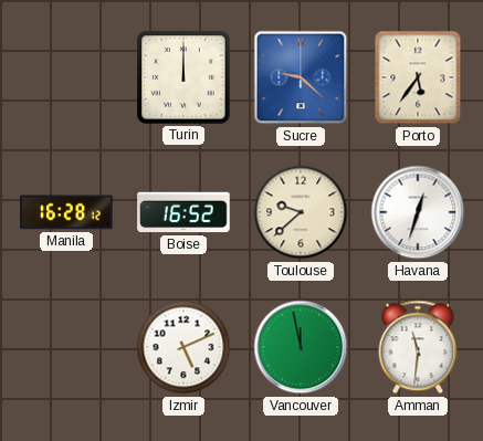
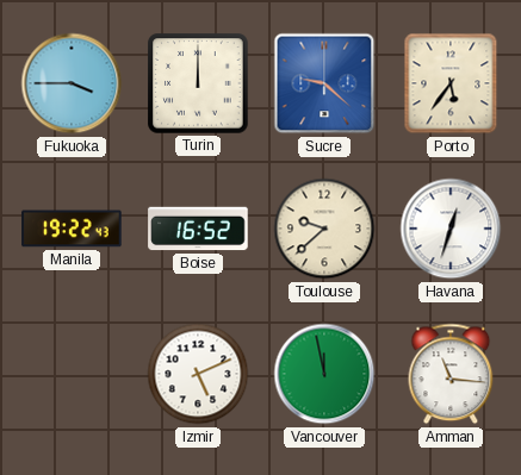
Fukuoka: none -> 3:45 (72, 83)
Manila: 16:28 -> 19:22 (72, 229)
Amman: 11:31 -> 11:16 (451, 374)
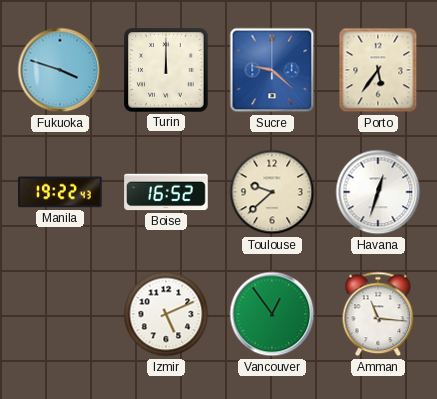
Fukuoka: 3:45 -> 3:48 (60, 70)
Vancouver: 11:58 -> 12:54 (272, 314)
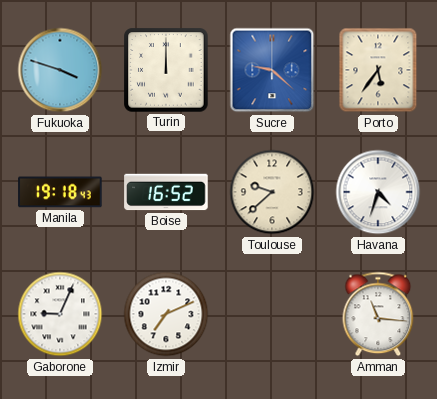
Manila: 19:22 -> 19:18 (60, 192)
Havana: 12:33 -> 4:33 (378, 192)
Gaborone: none -> 9:04 (60, 314)
Izmir: 5:11 -> 7:11 (166, 314)
Vancouver: 12:54 -> none (272, 314)
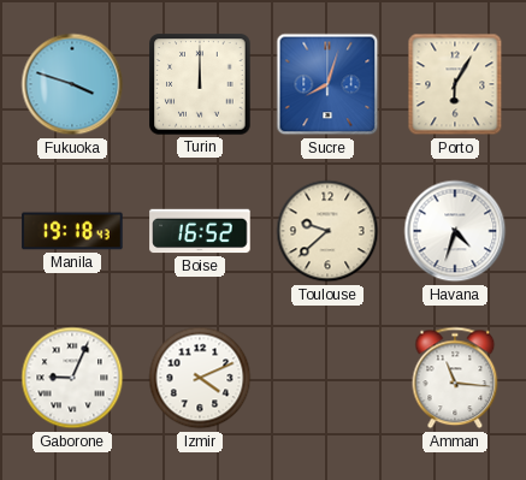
Sucre: 9:22 -> 8:03 (327, 84)
Porto: 5:36 -> 6:05 (455, 84)
Izmir: 7:11 -> 4:11 (200, 378)
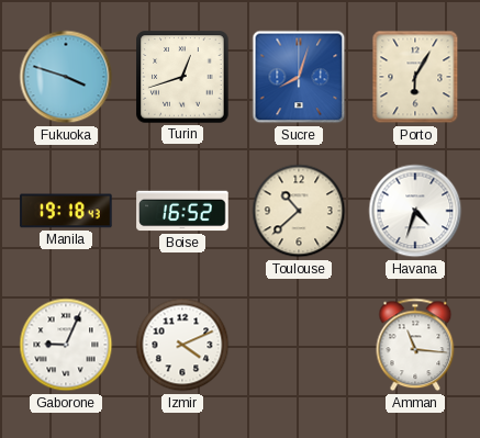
Turin: 12:00 -> 12:42 (182, 77)
Toulouse: 9:38 -> 10:38 (299, 211)
